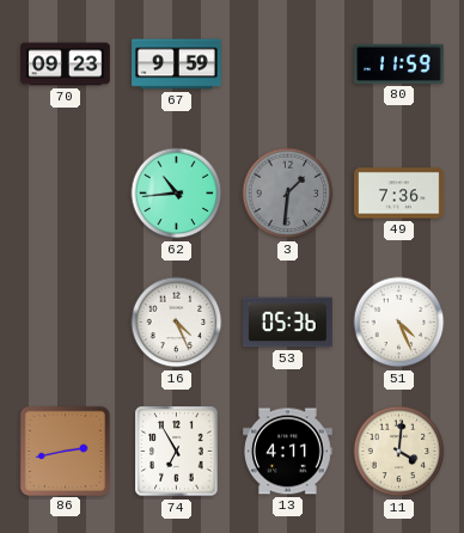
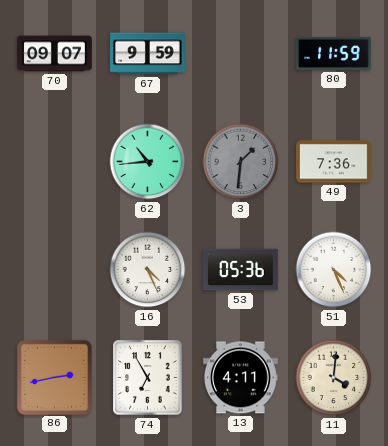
70: 09:23 -> 09:07 (55, 54)
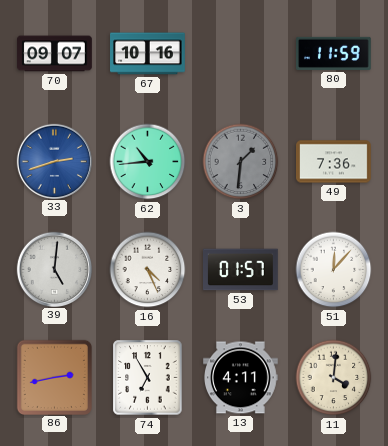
67: 9:59 -> 10:16 (148, 54)
33: none -> 2:42 (54, 161)
39: none -> 5:01 (54, 269)
53: 05:36 -> 01:57 (241, 270)
51: 4:26 -> 12:07 (334, 270)
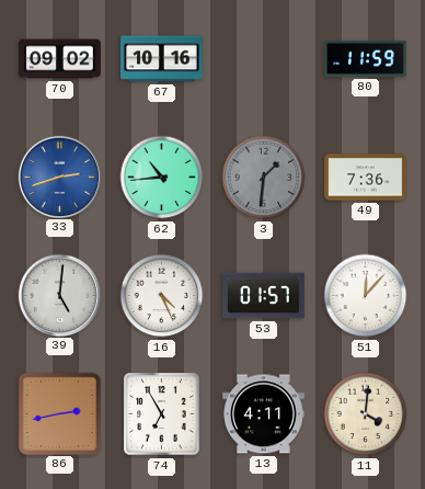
70: 09:07 -> 09:02 (60, 59)
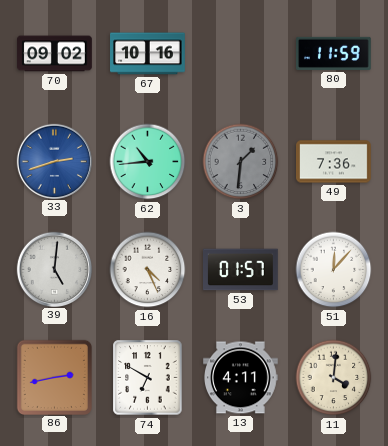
74: 6:55 -> 6:50 (148, 378)
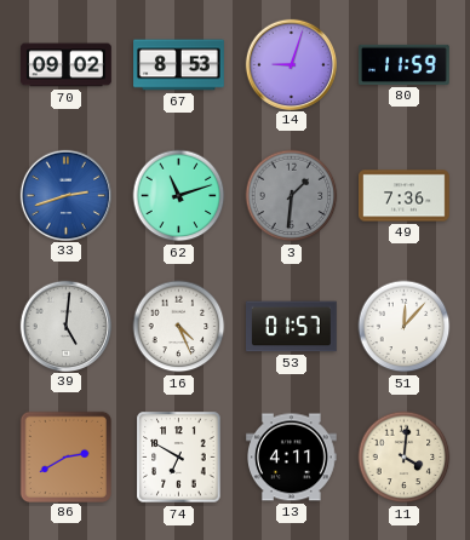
67: 10:16 -> 8:53 (179, 65)
14: none -> 9:03 (291, 64)
62: 10:44 -> 11:12 (179, 196)
86: 2:43 -> 2:40 (65, 456)
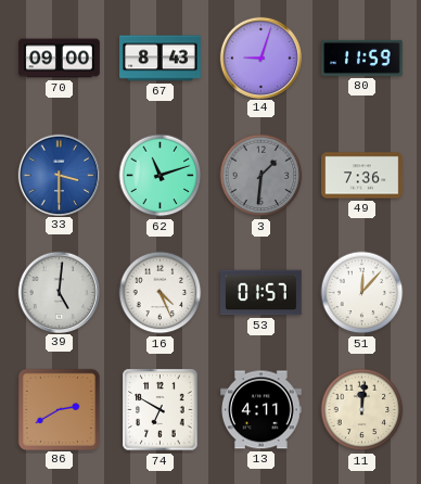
70: 09:02 -> 09:00 (60, 59)
67: 8:53 -> 8:43 (161, 59)
33: 2:42 -> 3:30 (59, 175)
11: 4:01 -> 12:01 (362, 410)
